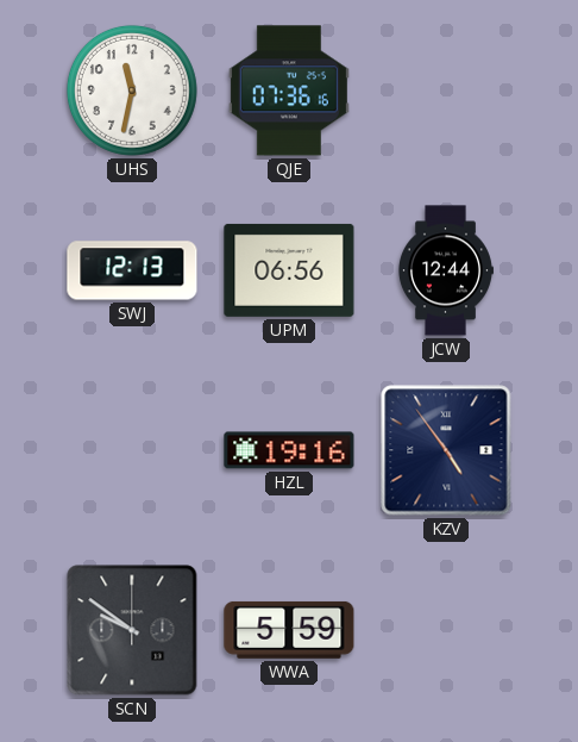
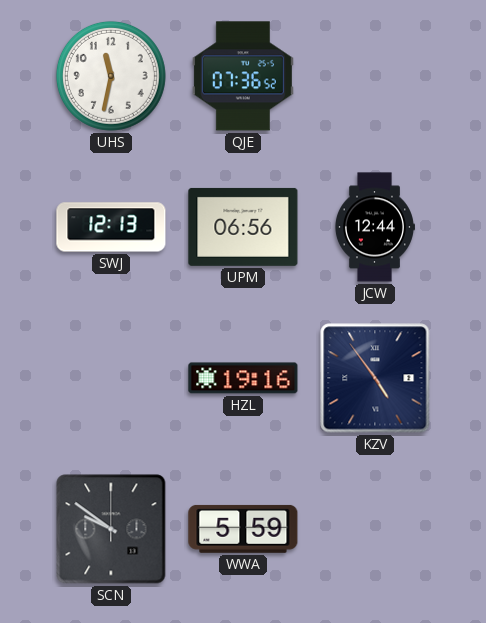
QJE: 07:36:16 -> 07:36:52 (243, 76)
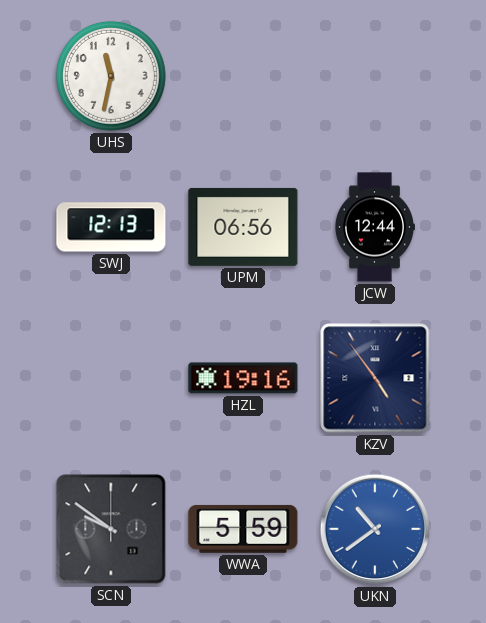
QJE: 07:36 -> none (243, 76)
UKN: none -> 10:39 (375, 529)
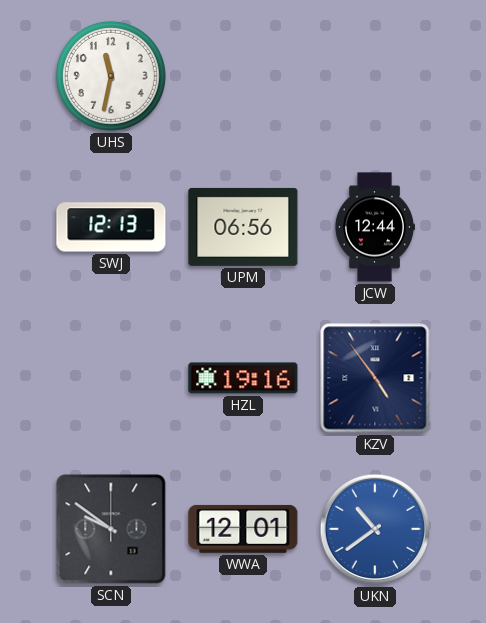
WWA: 5:59 -> 12:01 (243, 529)
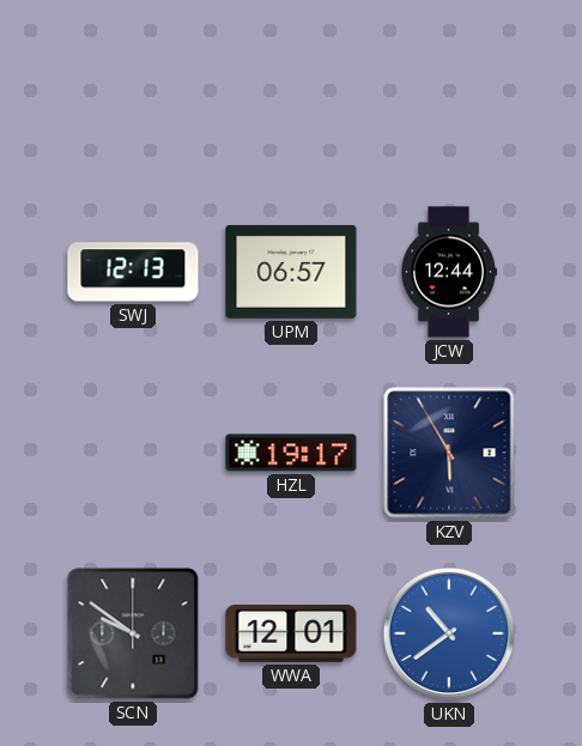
UHS: 11:32 -> none (111, 76)
UPM: 06:56 -> 06:57 (291, 272)
HZL: 19:16 -> 19:17 (291, 453)
KZV: 4:54 -> 5:55 (449, 453)
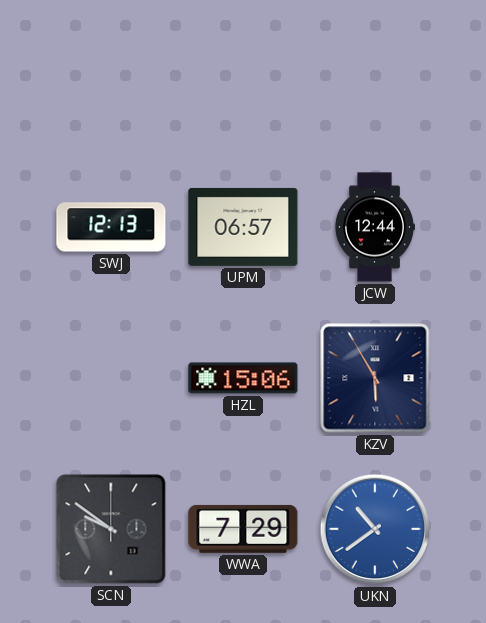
HZL: 19:17 -> 15:06 (243, 378)
WWA: 12:01 -> 7:29 (243, 529)
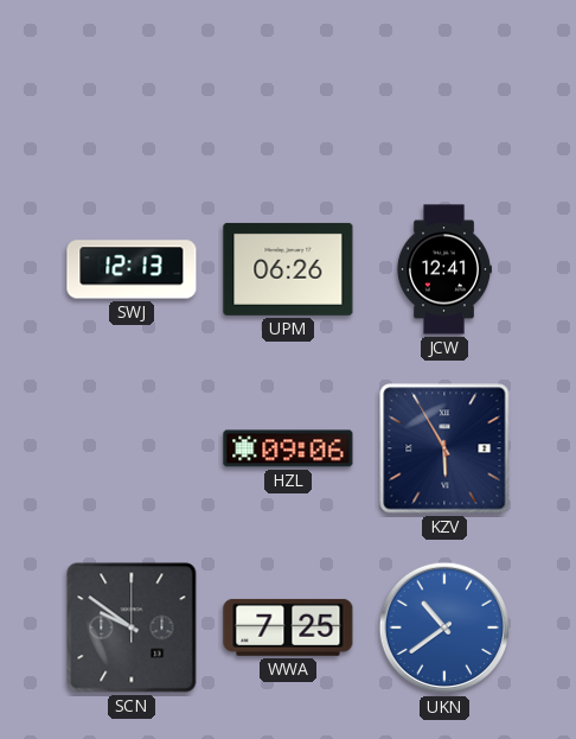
UPM: 06:57 -> 06:26 (288, 269)
JCW: 12:44 -> 12:41 (443, 269)
HZL: 15:06 -> 09:06 (288, 448)
WWA: 7:29 -> 7:25 (288, 627)
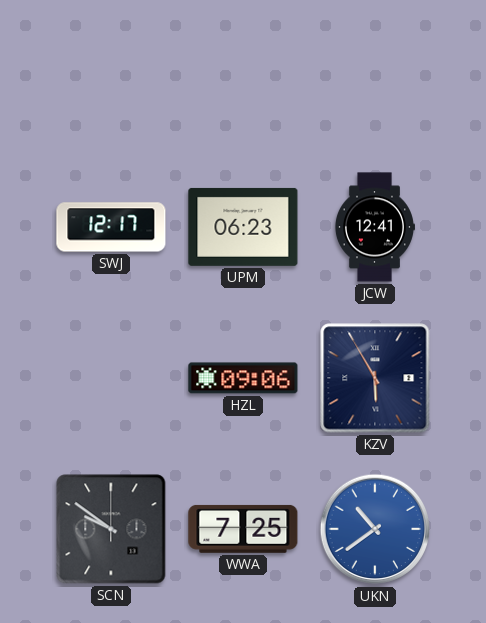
SWJ: 12:13 -> 12:17 (111, 227)
UPM: 06:26 -> 06:23 (243, 227)
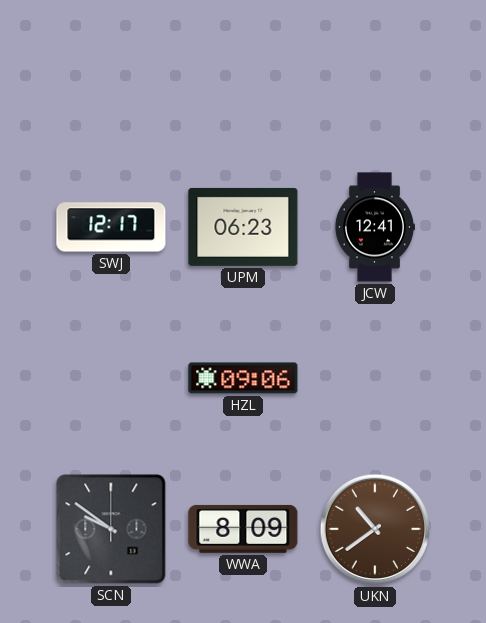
KZV: 5:55 -> none (375, 378)
WWA: 7:25 -> 8:09 (243, 529)
UKN dial: blue -> brown (375, 529)
